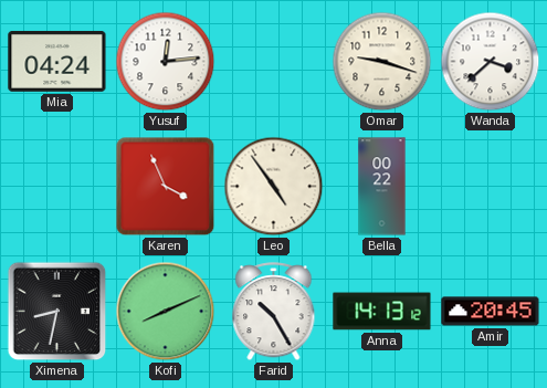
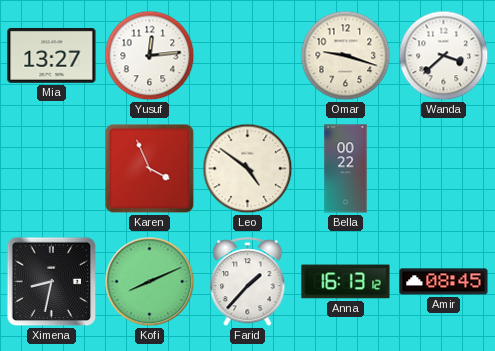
Mia: 04:24 -> 13:27 (52, 55)
Leo: 4:54 -> 4:51 (248, 169)
Farid: 10:25 -> 1:37 (248, 282)
Anna: 14:13 -> 16:13 (346, 282)
Amir: 20:45 -> 08:45 (444, 282)
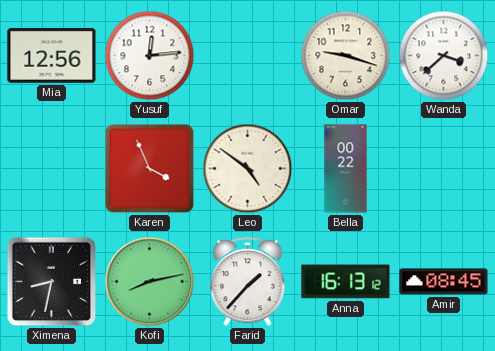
Mia: 13:27 -> 12:56 (52, 55)
Kofi: 8:11 -> 8:13 (150, 282)
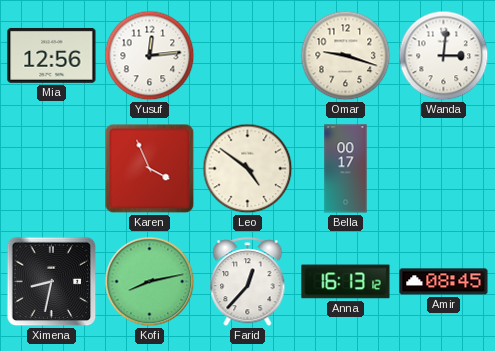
Wanda: 3:38 -> 3:01 (444, 56)
Bella: 00:22 -> 00:17 (346, 169)
Farid: 1:37 -> 12:37 (248, 282)
